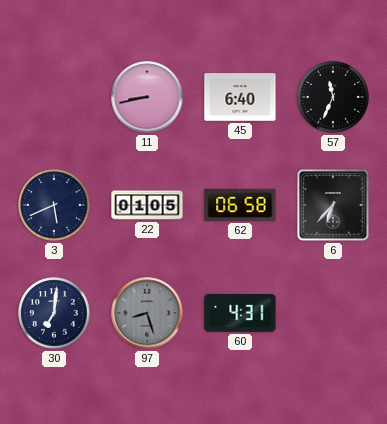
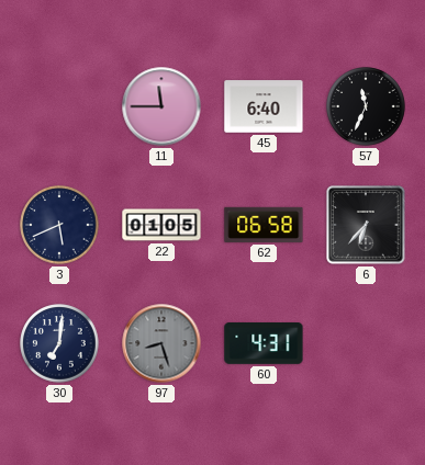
11: 8:43 -> 11:45 (161, 106)
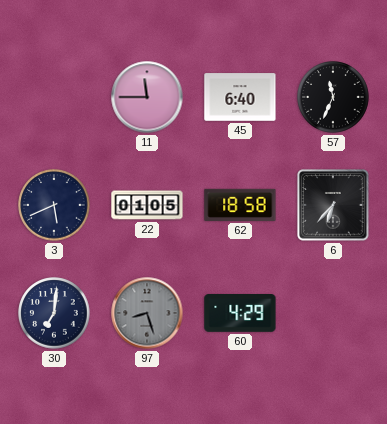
62: 06:58 -> 18:58 (240, 205)
60: 4:31 -> 4:29 (240, 314)
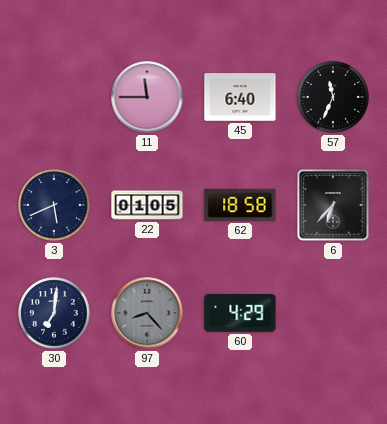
97: 8:27 -> 8:23 (147, 313)
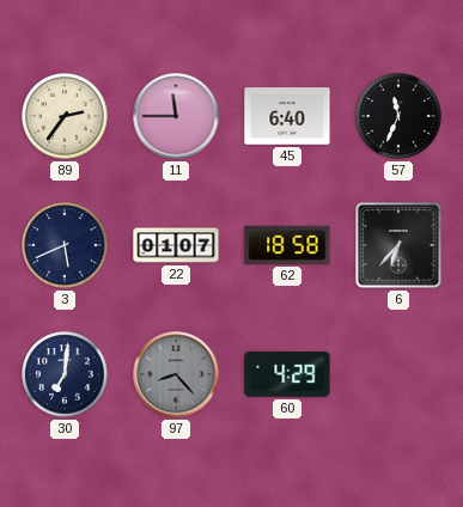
89: none -> 2:36 (65, 116)
22: 01:05 -> 01:07 (176, 245)
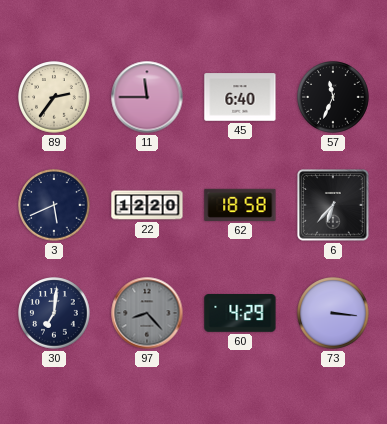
22: 01:07 -> 12:20 (147, 205)
73: none -> 3:16 (333, 313)
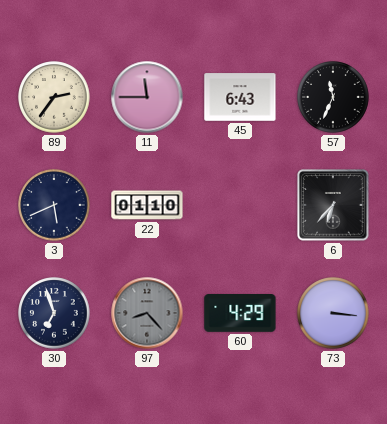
45: 6:40 -> 6:43 (240, 97)
22: 12:20 -> 01:10 (147, 205)
62: 18:58 -> none (240, 205)
30: 7:01 -> 6:57 (54, 313)
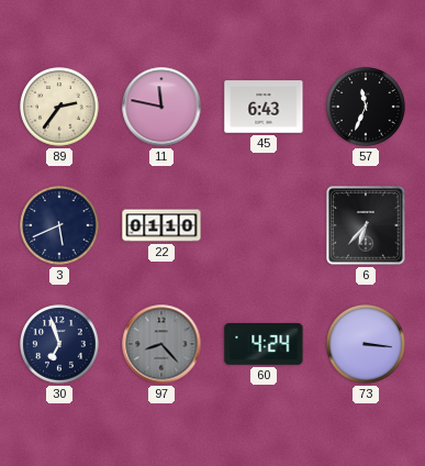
11: 11:45 -> 11:47 (161, 107)
60: 4:29 -> 4:24 (264, 345)
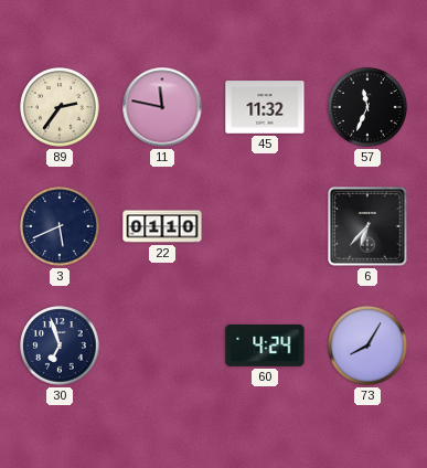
45: 6:43 -> 11:32 (265, 107)
97: 8:23 -> none (161, 344)
73: 3:16 -> 8:05 (367, 345)
